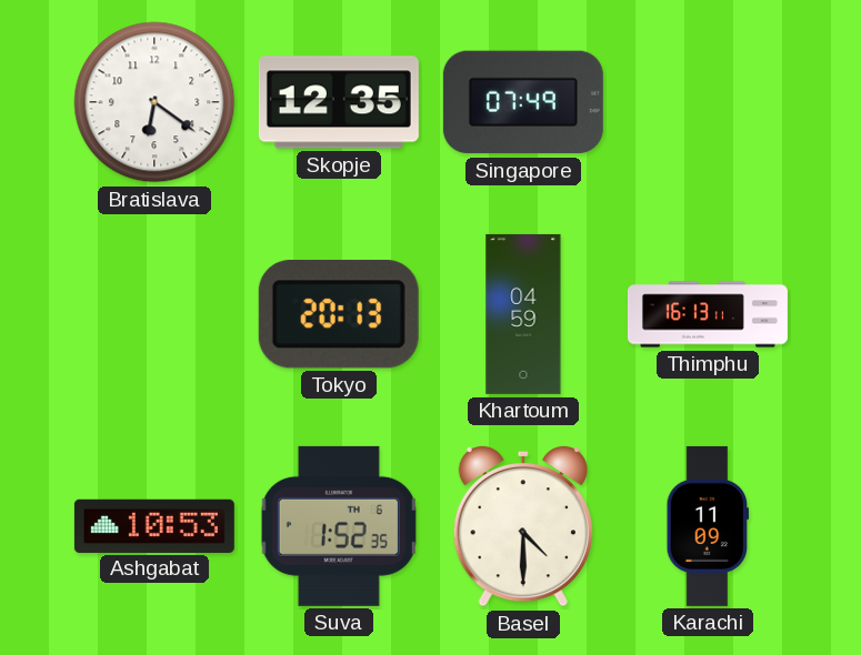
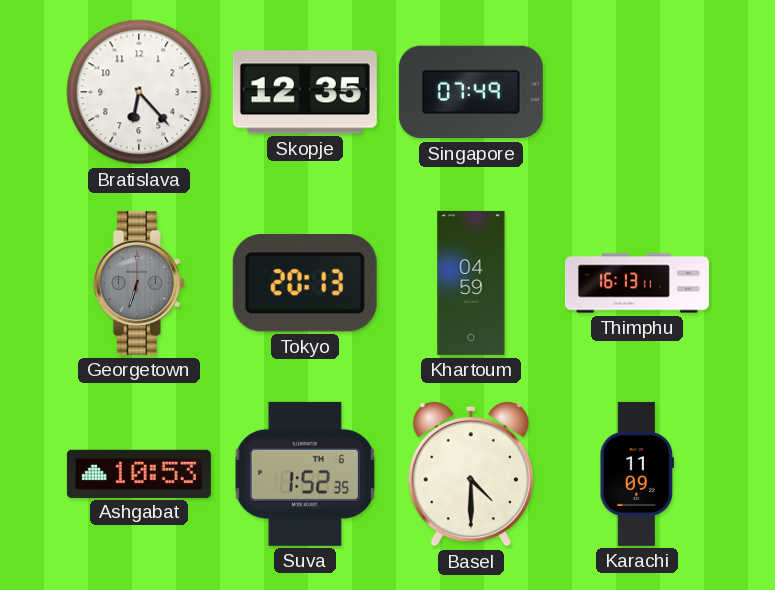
Bratislava: 6:21 -> 6:23 (139, 92)
Georgetown: none -> 6:33 (139, 283)
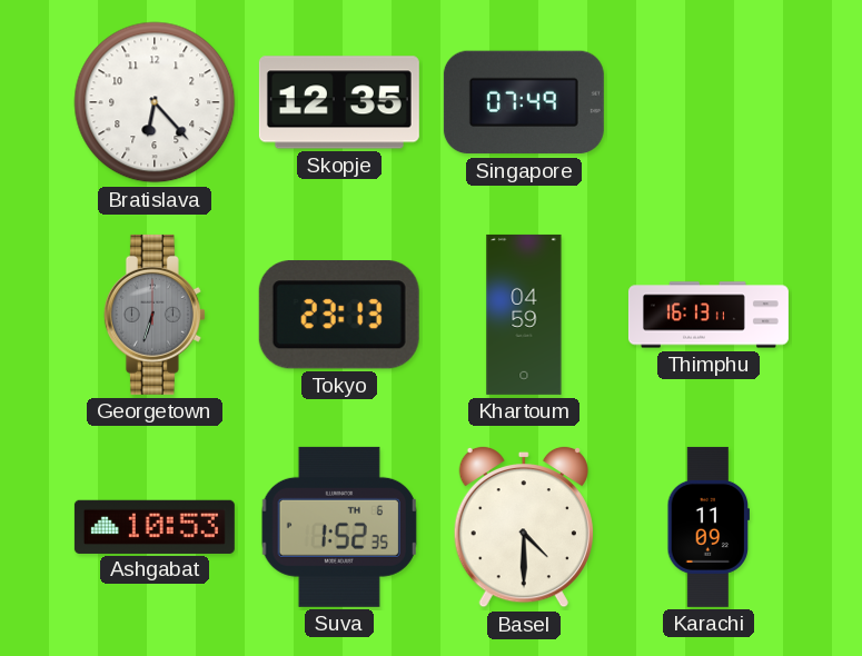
Tokyo: 20:13 -> 23:13 (339, 315)
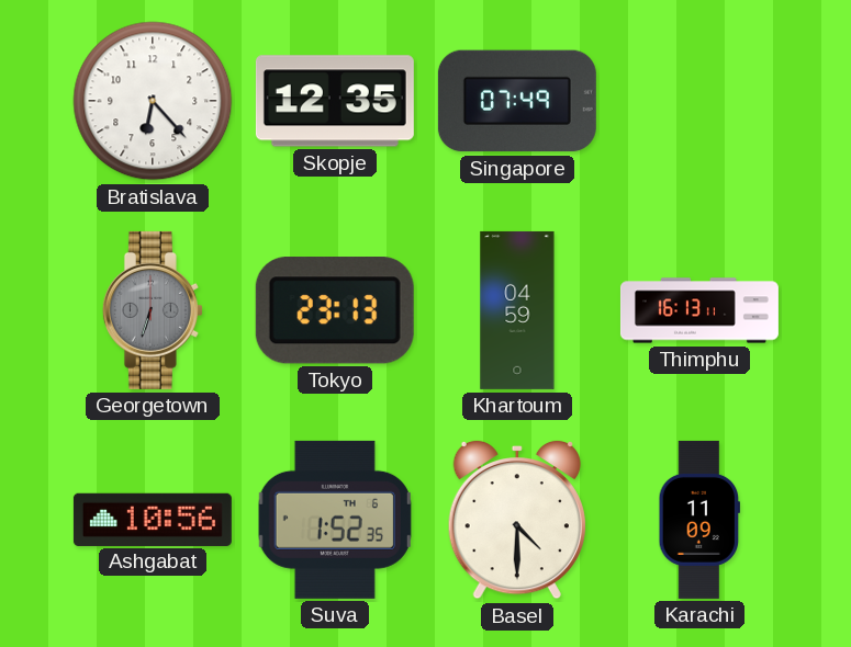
Ashgabat: 10:53 -> 10:56 (153, 519)
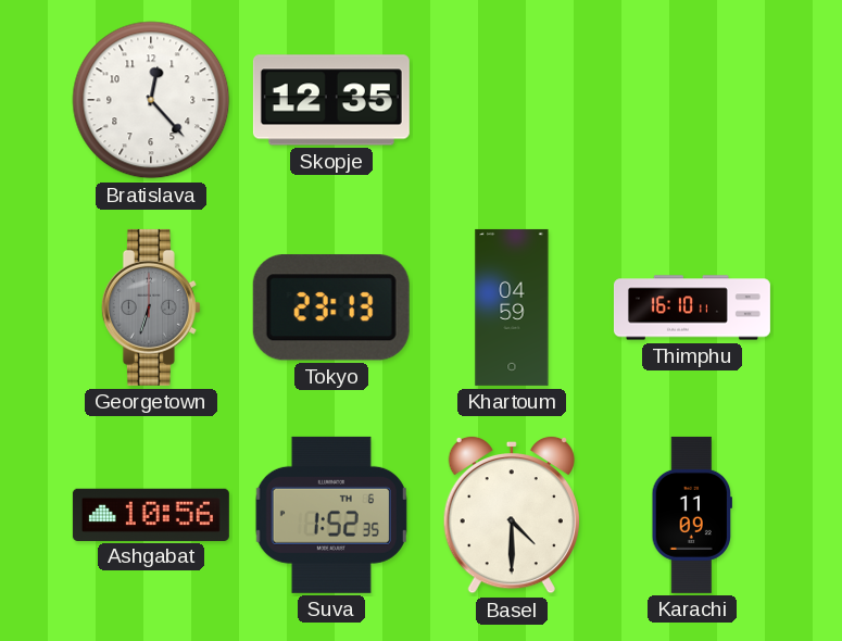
Bratislava: 6:23 -> 12:23 (151, 100)
Singapore: 07:49 -> none (517, 101)
Thimphu: 16:13 -> 16:10 (692, 307)
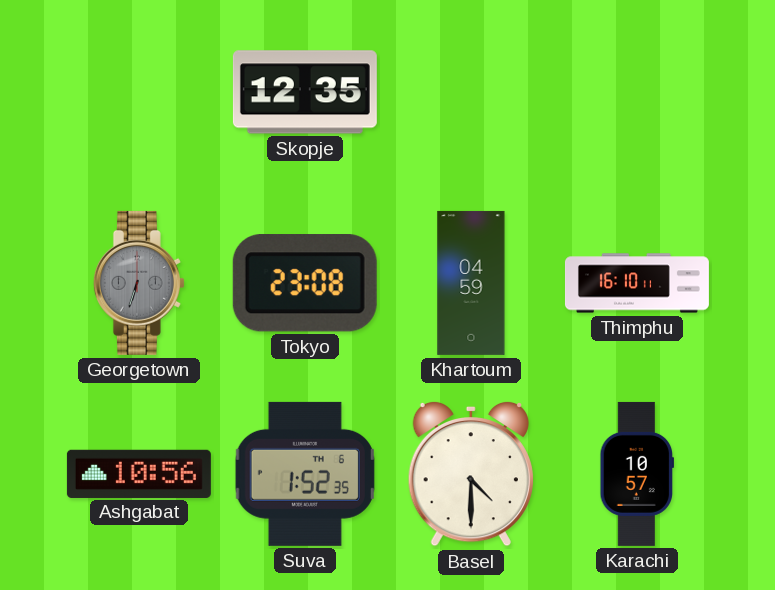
Bratislava: 12:23 -> none (151, 100)
Tokyo: 23:13 -> 23:08 (305, 283)
Karachi: 11:09 -> 10:57 (636, 474)
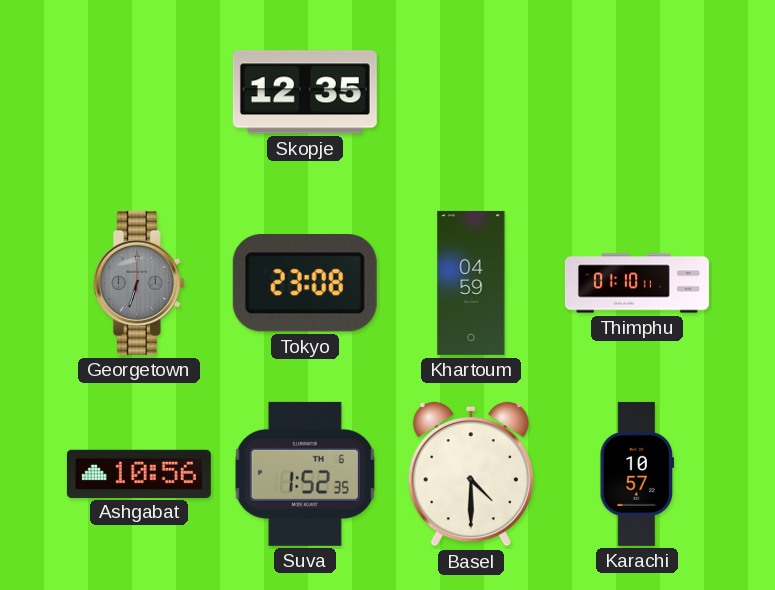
Thimphu: 16:10 -> 01:10 (637, 283)
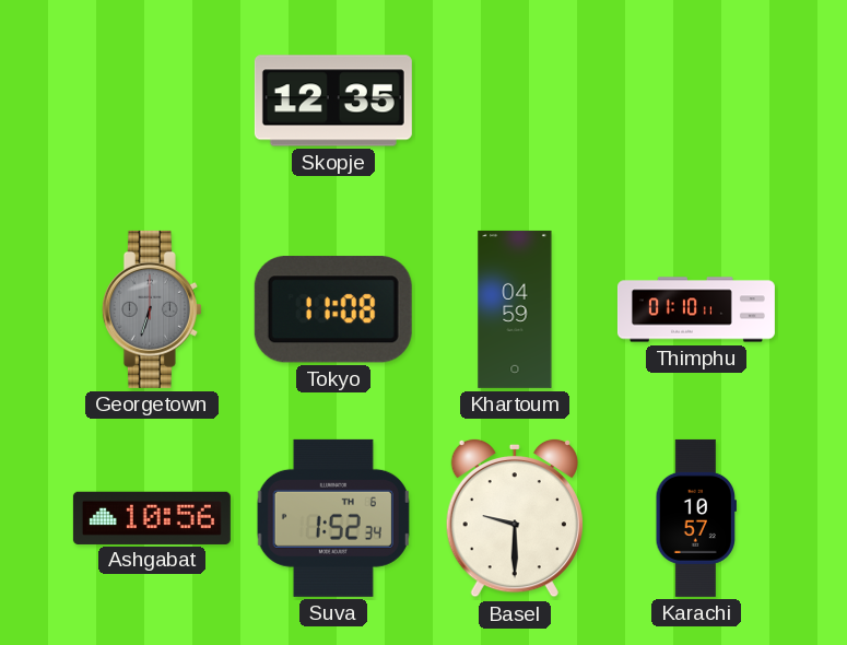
Tokyo: 23:08 -> 11:08 (333, 309)
Suva: 1:52:35 -> 1:52:34 (333, 518)
Basel: 4:30 -> 9:30 (515, 518)
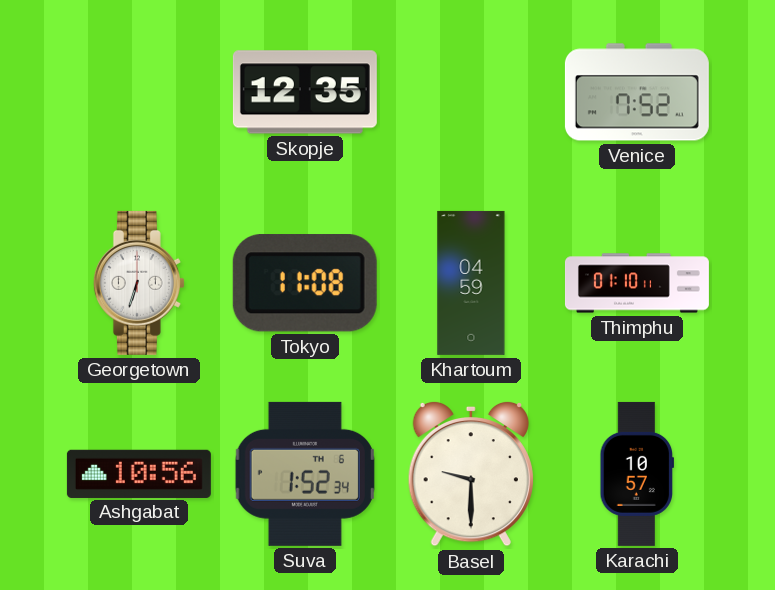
Venice: none -> 7:52 (637, 92)
Georgetown dial: grey -> white (139, 283)
